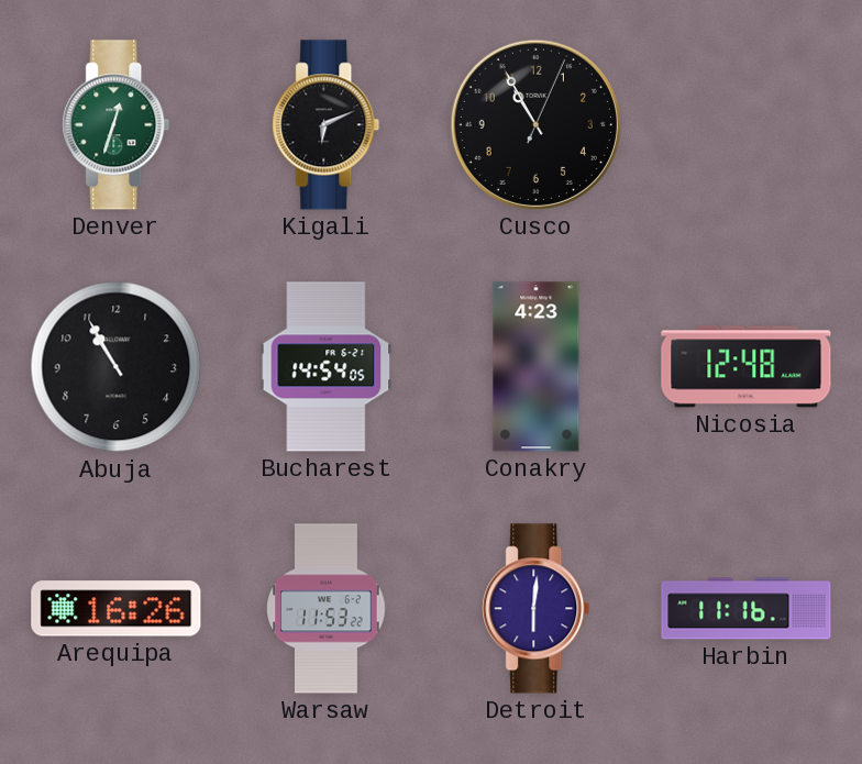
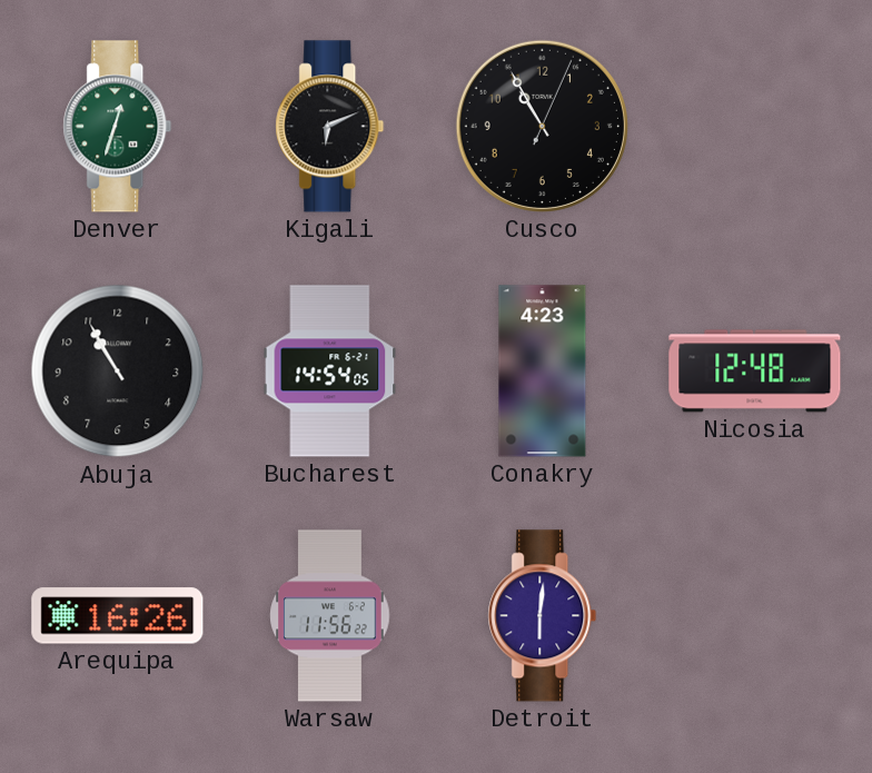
Warsaw: 11:53 -> 11:56 (330, 616)
Harbin: 11:16 -> none (747, 609)
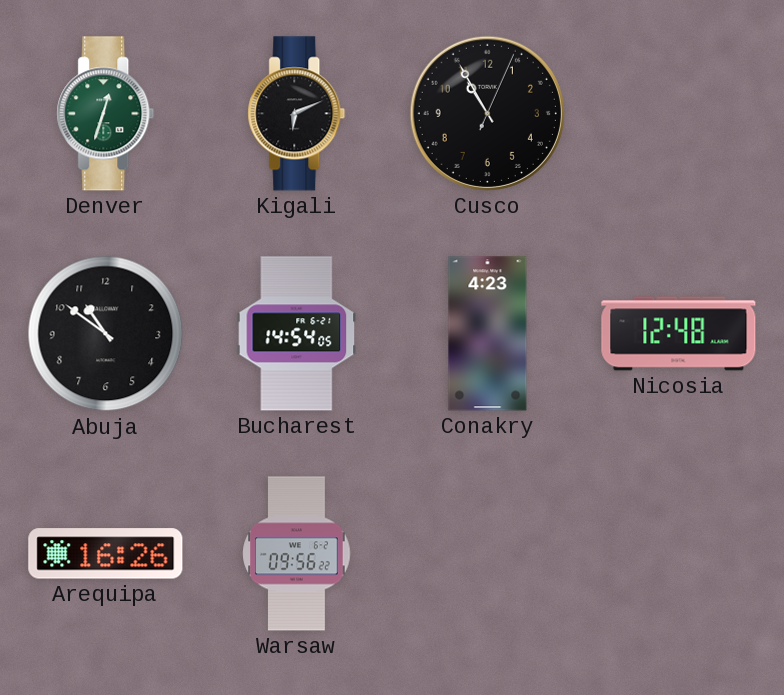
Abuja: 10:55 -> 10:51 (106, 334)
Warsaw: 11:56 -> 09:56 (297, 554)
Detroit: 6:01 -> none (543, 616)
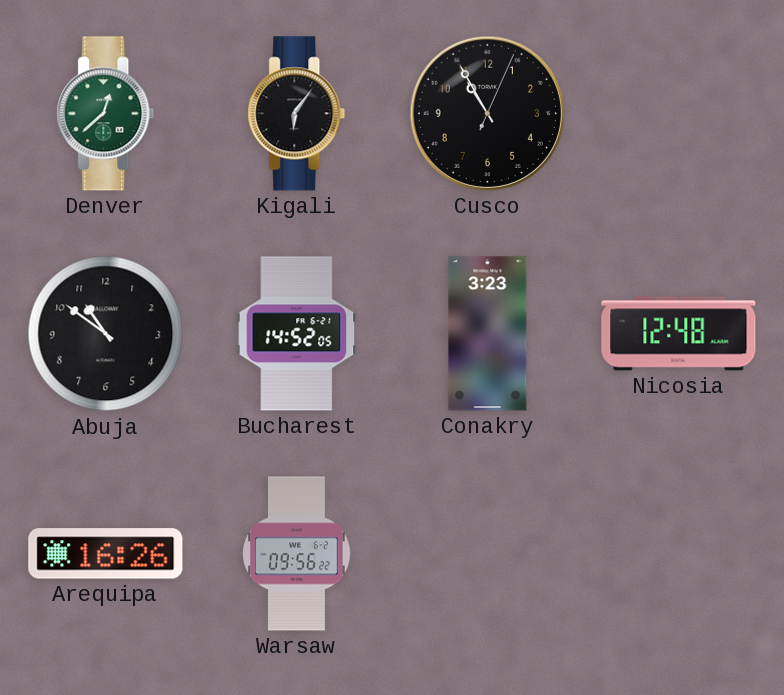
Denver: 12:33 -> 12:38 (106, 114)
Kigali: 6:11 -> 6:06 (297, 114)
Bucharest: 14:54 -> 14:52 (297, 334)
Conakry: 4:23 -> 3:23 (488, 334)
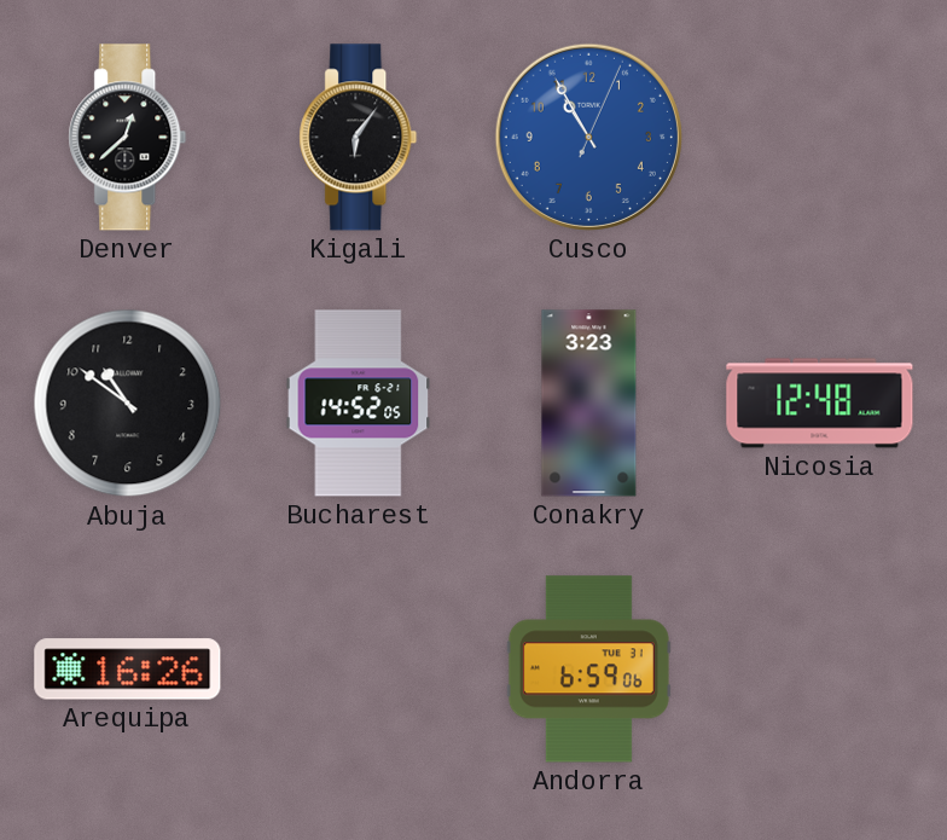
Denver dial: green -> black (128, 138)
Cusco dial: black -> blue (588, 137)
Warsaw: 09:56 -> none (297, 554)
Andorra: none -> 6:59 (588, 670)
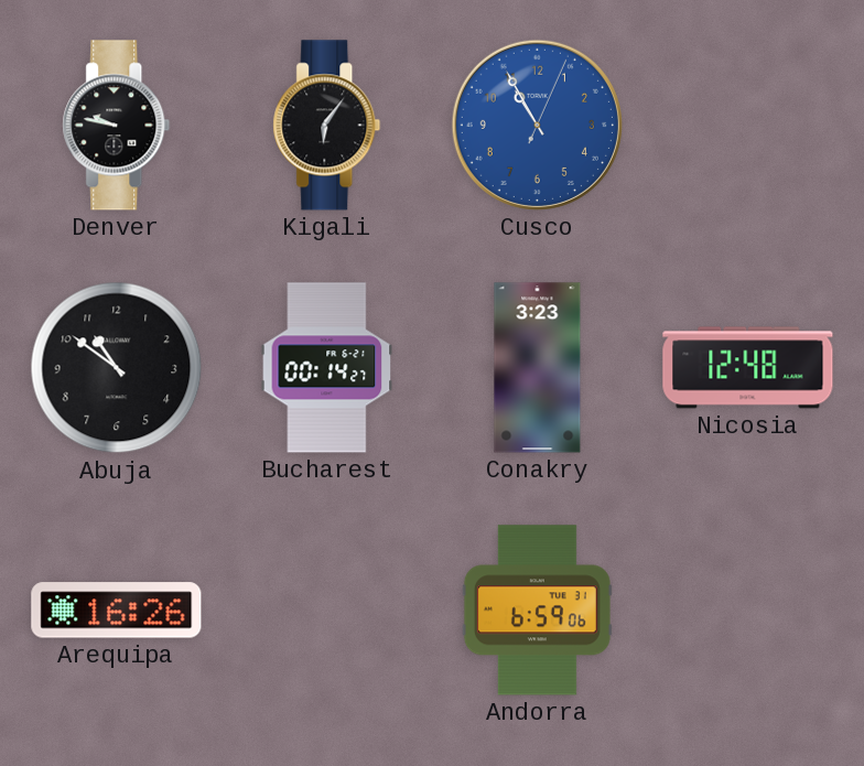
Denver: 12:38 -> 9:47 (117, 126)
Bucharest: 14:52 -> 00:14 (327, 368)
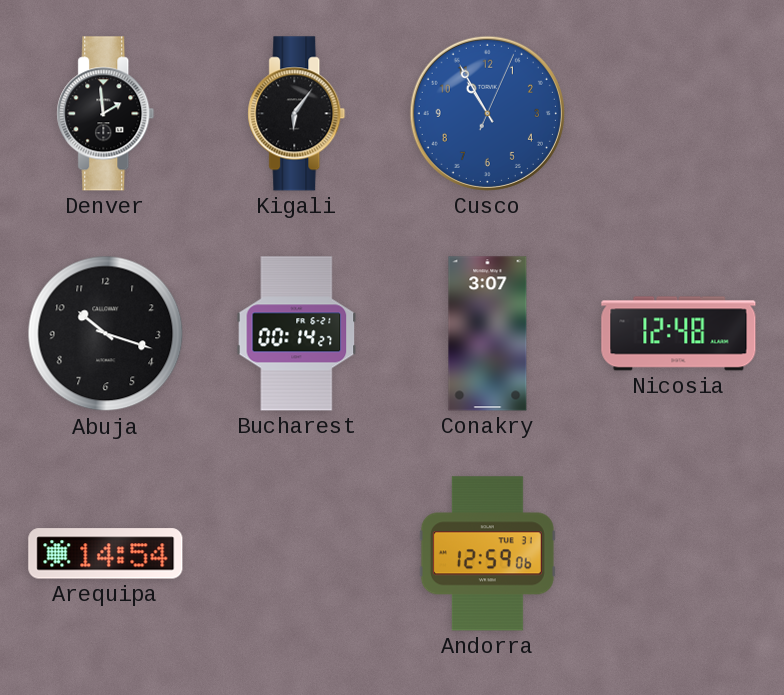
Denver: 9:47 -> 1:59 (106, 114)
Abuja: 10:51 -> 10:18 (106, 334)
Conakry: 3:23 -> 3:07 (488, 334)
Arequipa: 16:26 -> 14:54 (106, 554)
Andorra: 6:59 -> 12:59 (487, 554)
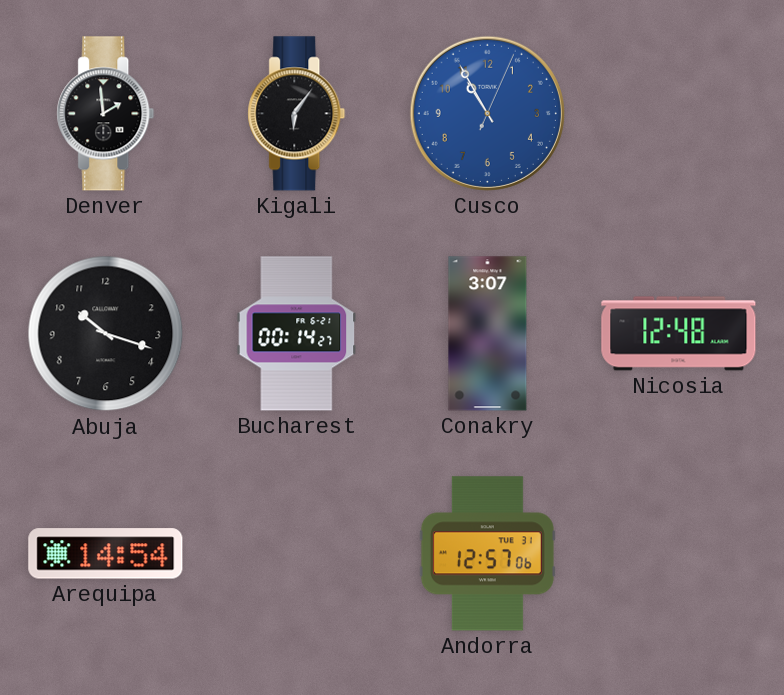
Andorra: 12:59 -> 12:57 (487, 554)
